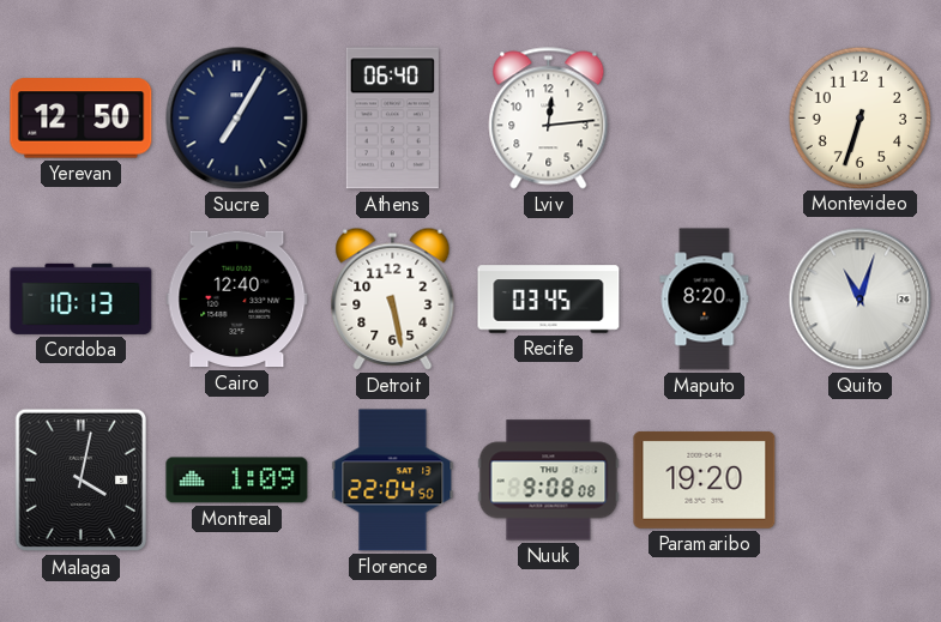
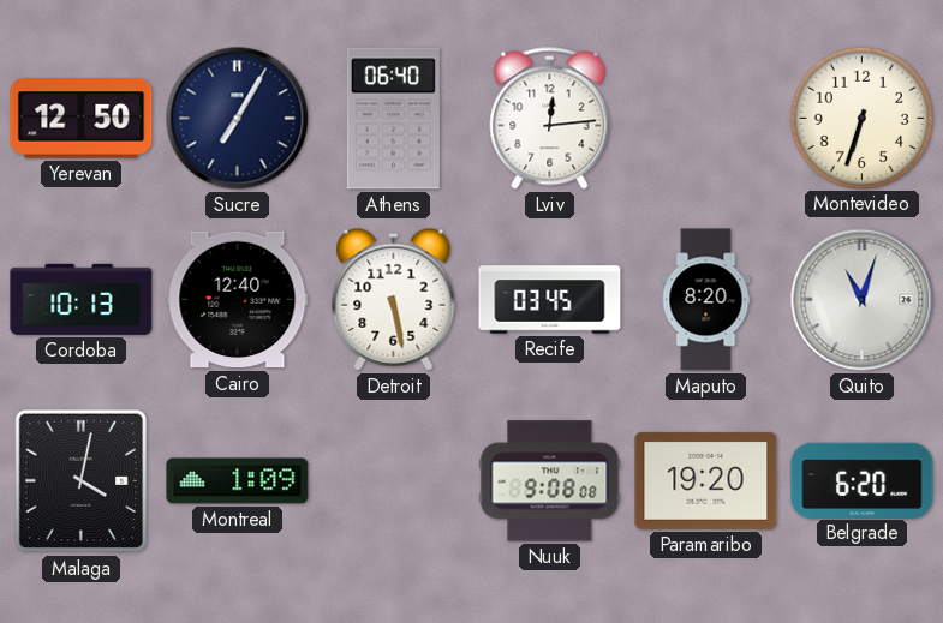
Florence: 22:04 -> none (393, 481)
Belgrade: none -> 6:20 (863, 480)
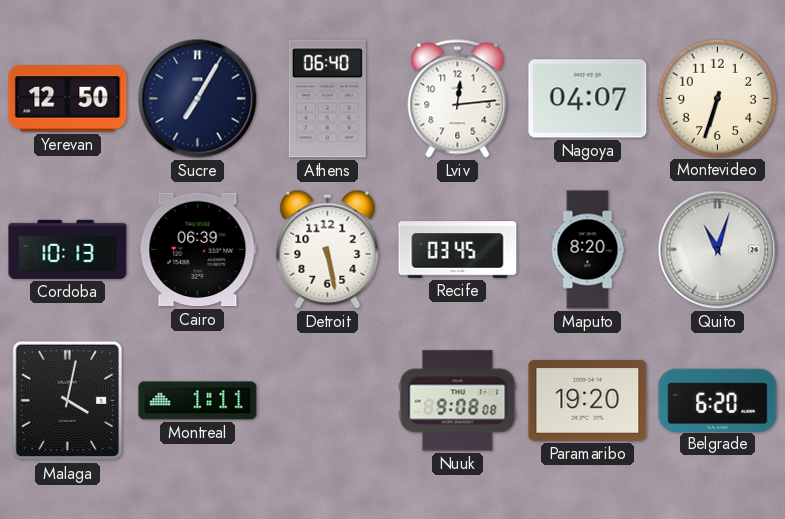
Nagoya: none -> 04:07 (588, 99)
Cairo: 12:40 -> 06:39 (198, 250)
Montreal: 1:09 -> 1:11 (198, 401)
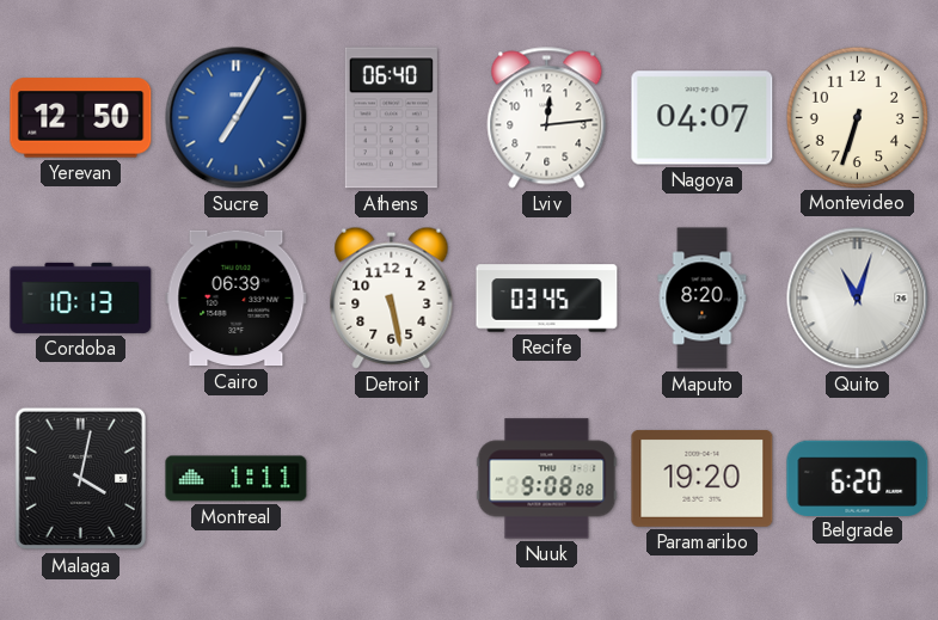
Sucre dial: navy -> blue (237, 118)
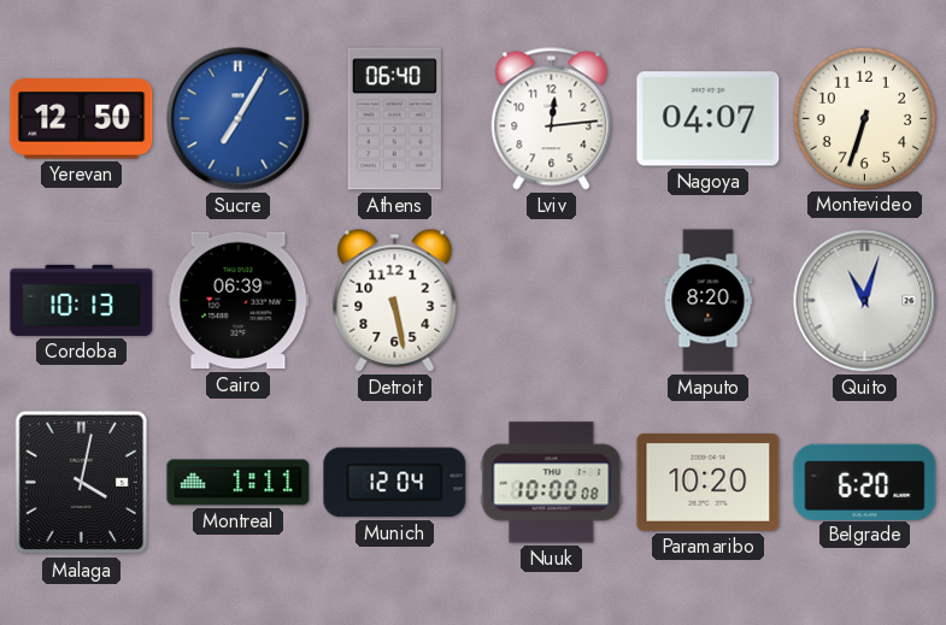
Recife: 03:45 -> none (547, 299)
Munich: none -> 12:04 (395, 483)
Nuuk: 9:08 -> 10:00 (552, 483)
Paramaribo: 19:20 -> 10:20 (709, 482)
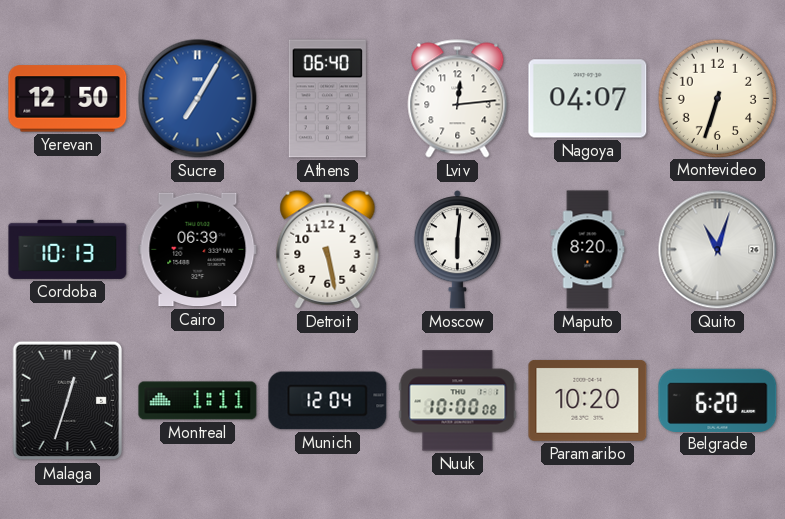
Moscow: none -> 6:01 (457, 250)
Malaga: 4:02 -> 12:33 (67, 401)
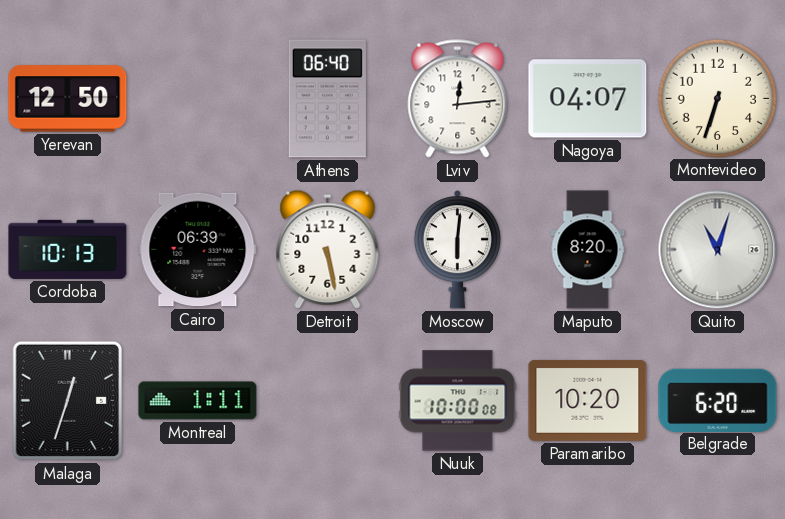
Sucre: 7:05 -> none (198, 99)
Munich: 12:04 -> none (328, 401)
